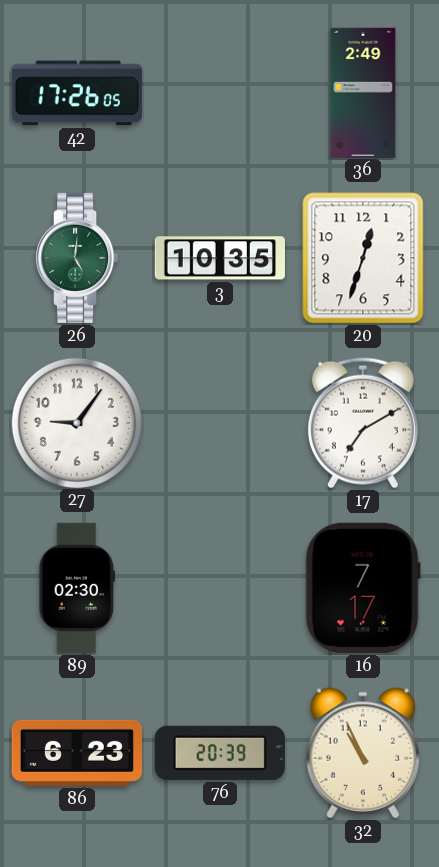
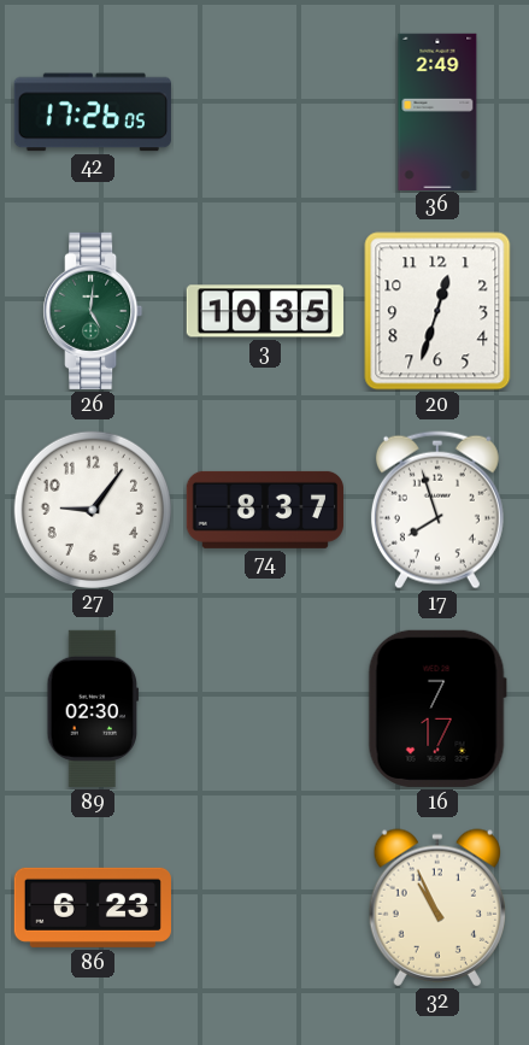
74: none -> 8:37 (265, 510)
17: 7:10 -> 7:57 (437, 510)
76: 20:39 -> none (220, 753)
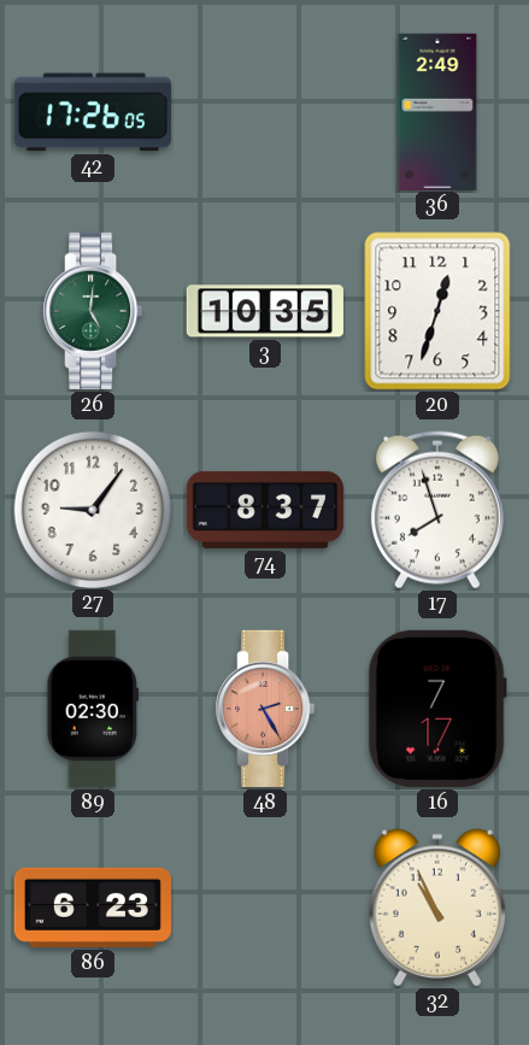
48: none -> 2:25 (265, 709)
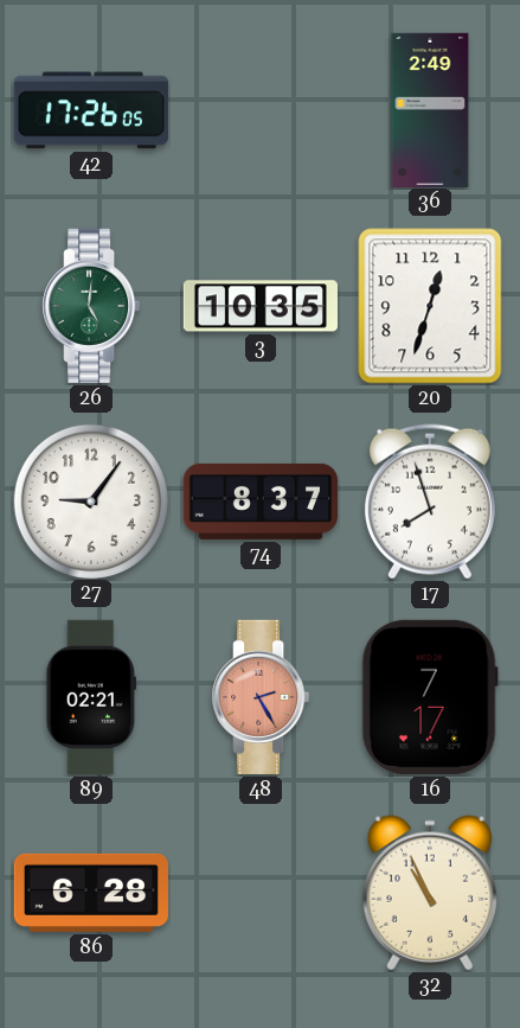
89: 02:30 -> 02:21 (91, 697)
86: 6:23 -> 6:28 (91, 893)
